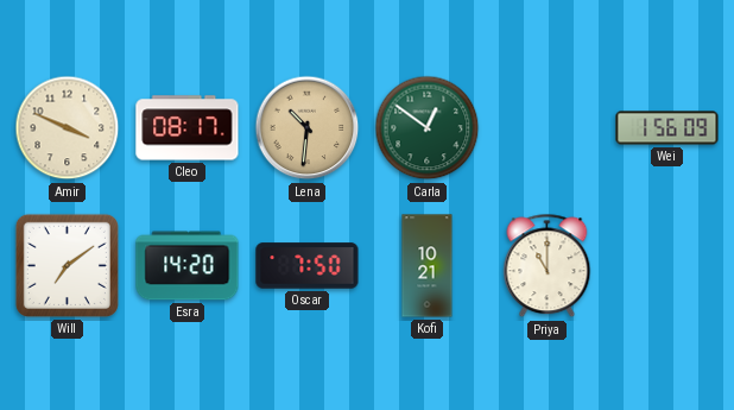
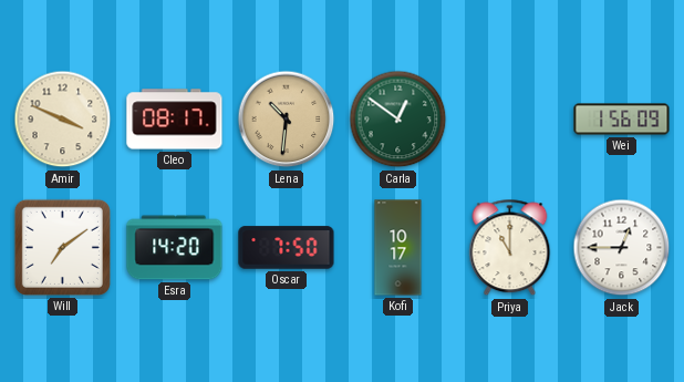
Kofi: 10:21 -> 10:17 (398, 248)
Jack: none -> 12:45 (622, 248)
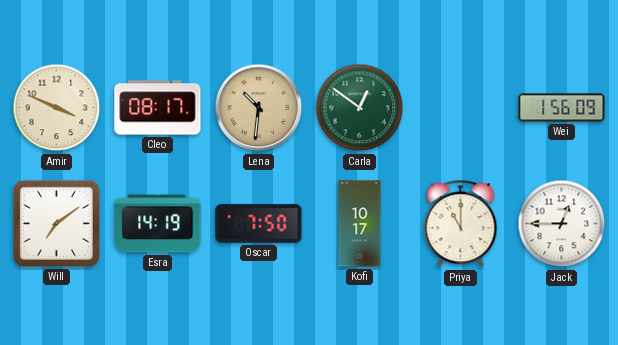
Esra: 14:20 -> 14:19 (158, 224)
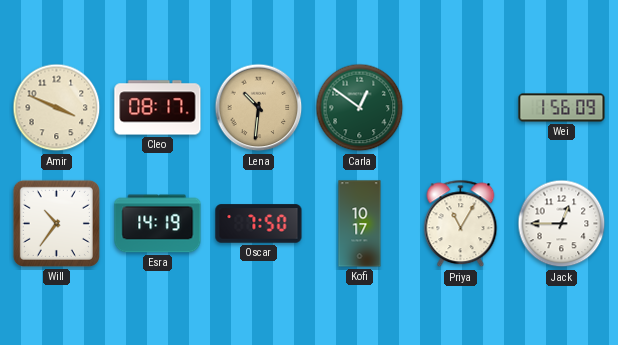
Will: 7:09 -> 10:36 (56, 223)
Priya: 11:00 -> 11:05 (461, 224)
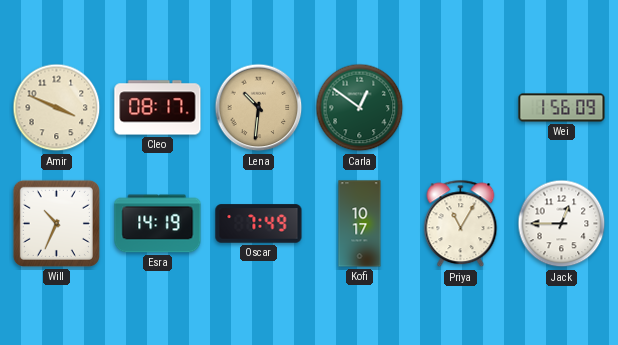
Will: 10:36 -> 10:34 (56, 223)
Oscar: 7:50 -> 7:49 (259, 224)
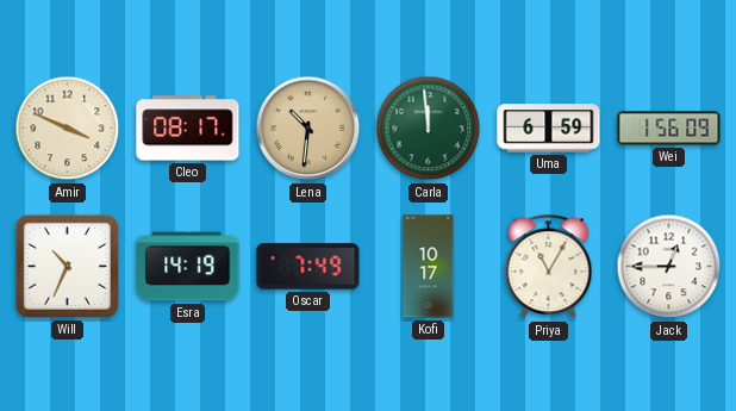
Carla: 12:51 -> 11:59 (429, 129)
Uma: none -> 6:59 (549, 129)
